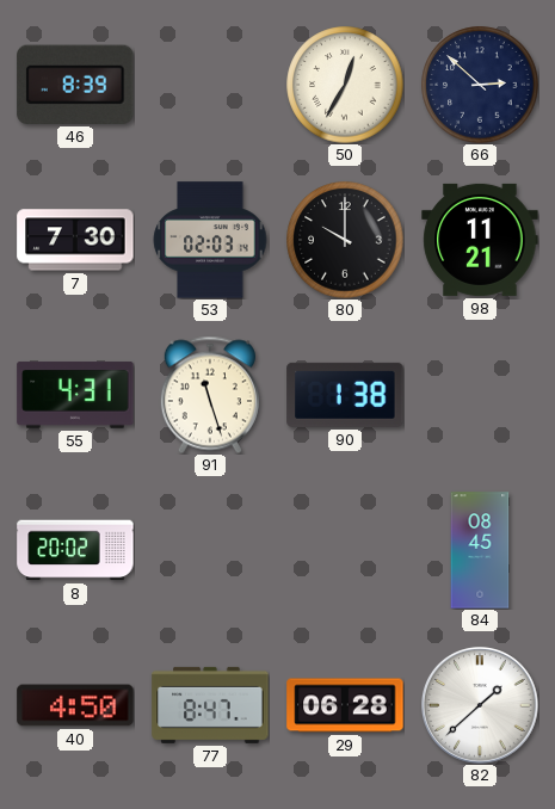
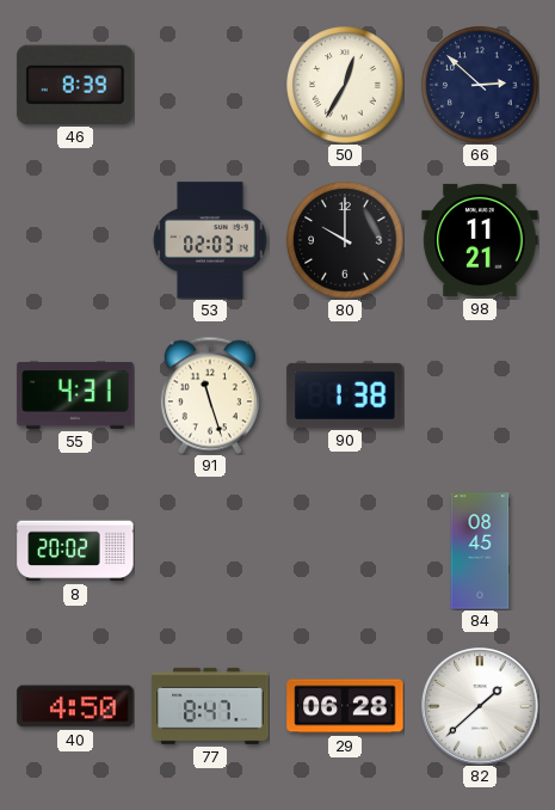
7: 7:30 -> none (75, 240)
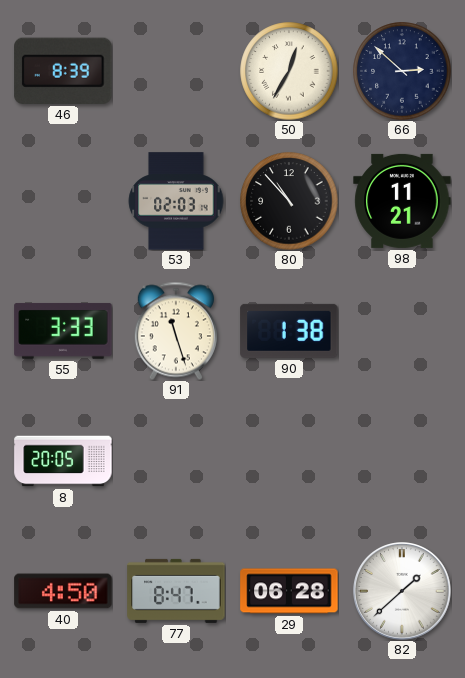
80: 10:00 -> 10:53 (289, 201)
55: 4:31 -> 3:33 (63, 331)
8: 20:02 -> 20:05 (63, 461)
84: 08:45 -> none (480, 551)
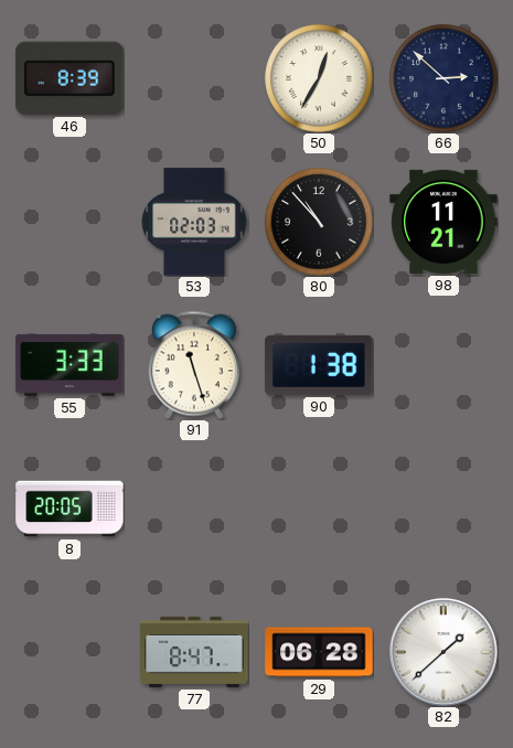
40: 4:50 -> none (63, 591)
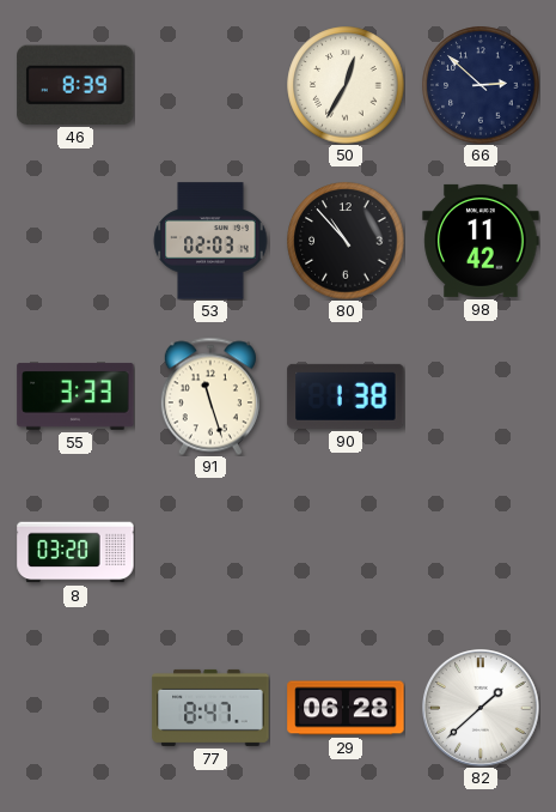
98: 11:21 -> 11:42 (481, 241)
8: 20:05 -> 03:20 (75, 552)
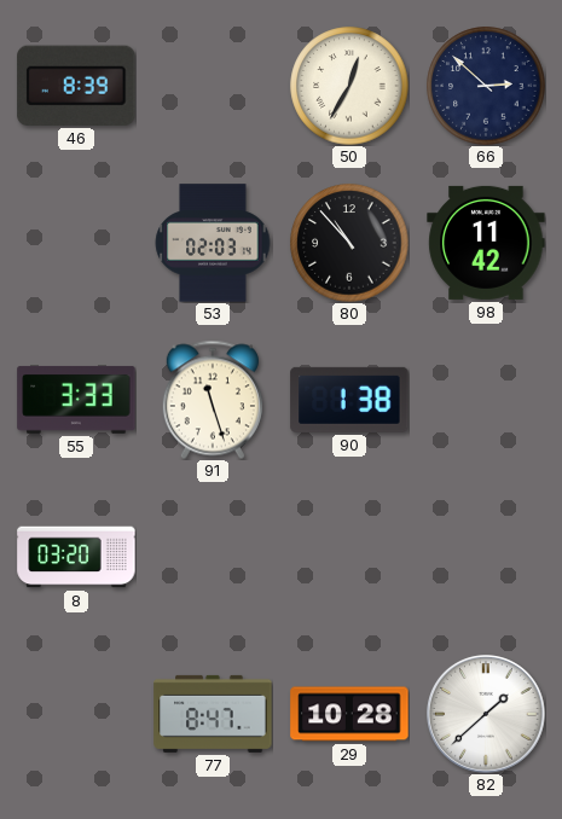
29: 06:28 -> 10:28 (349, 714)
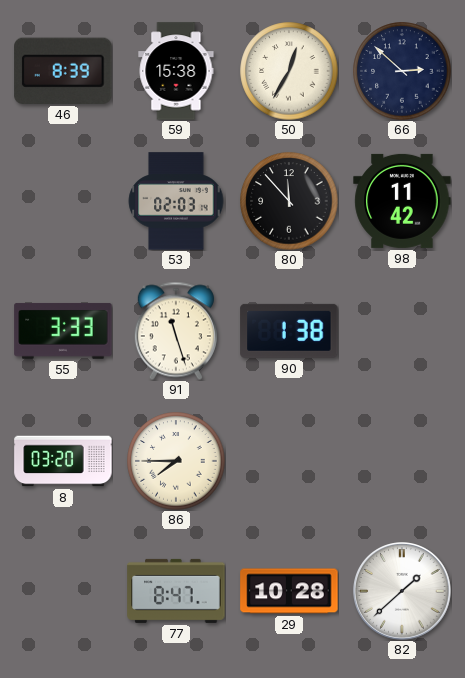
59: none -> 15:38 (176, 71)
80: 10:53 -> 11:53 (289, 201)
86: none -> 7:45 (176, 461)
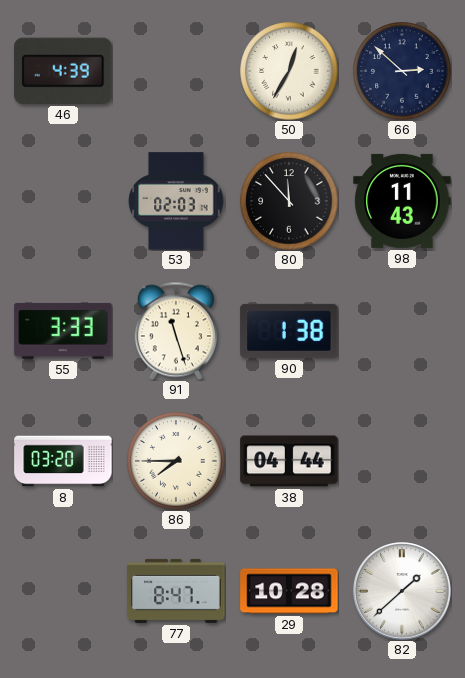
46: 8:39 -> 4:39 (63, 71)
59: 15:38 -> none (176, 71)
98: 11:42 -> 11:43 (402, 201)
38: none -> 04:44 (289, 461)
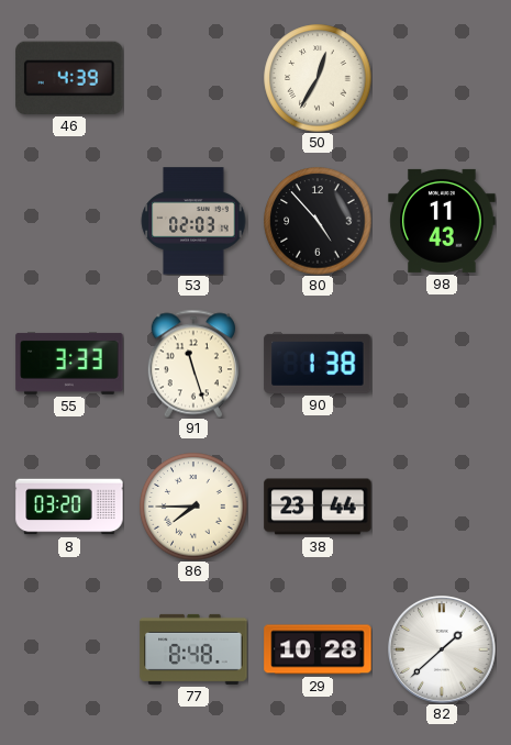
66: 2:52 -> none (402, 71)
80: 11:53 -> 4:53 (318, 221)
38: 04:44 -> 23:44 (318, 507)
77: 8:47 -> 8:48 (193, 649)
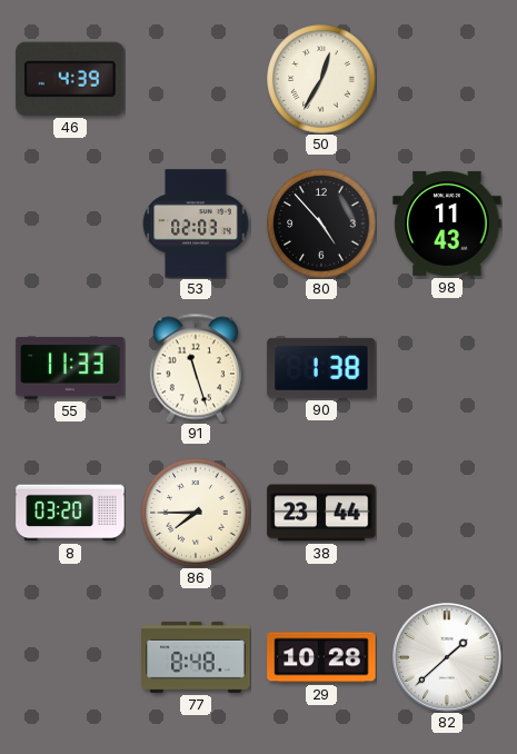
55: 3:33 -> 11:33 (70, 368)
